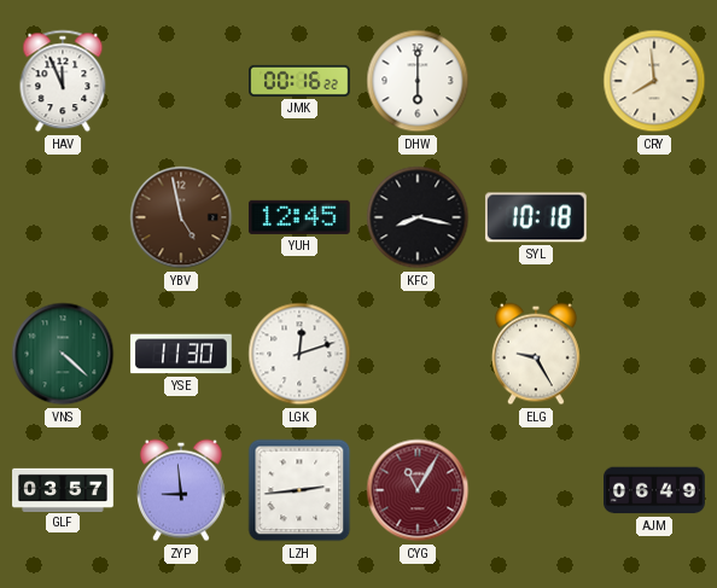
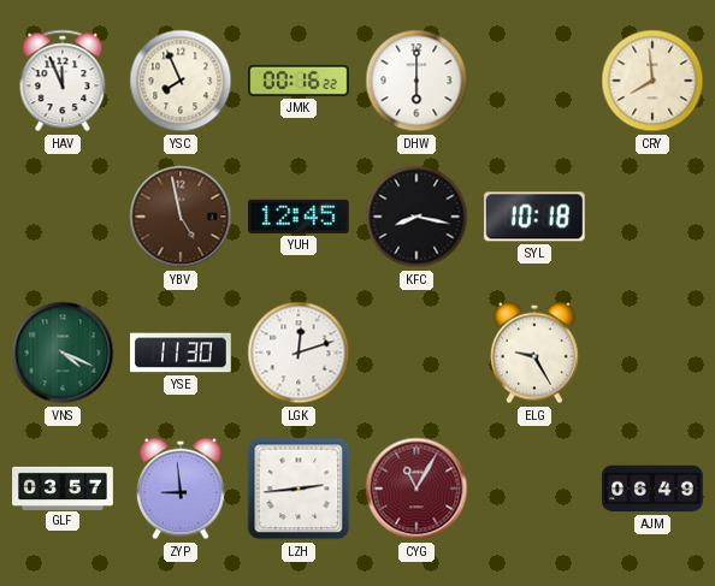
YSC: none -> 7:56 (181, 81)
VNS: 4:22 -> 4:19 (63, 353)
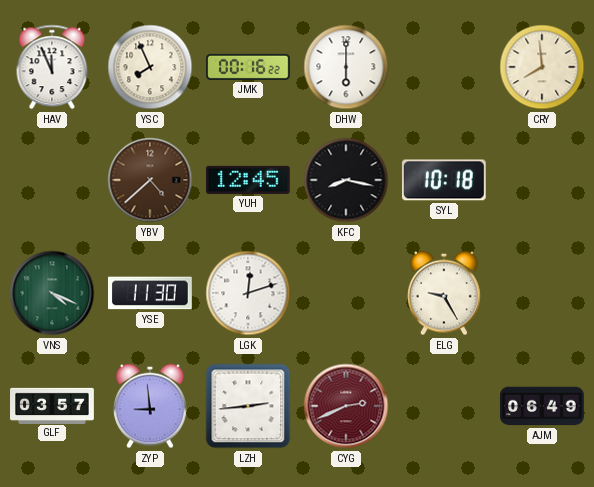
YBV: 4:58 -> 4:38 (150, 180)
CYG: 11:05 -> 2:41 (346, 406)
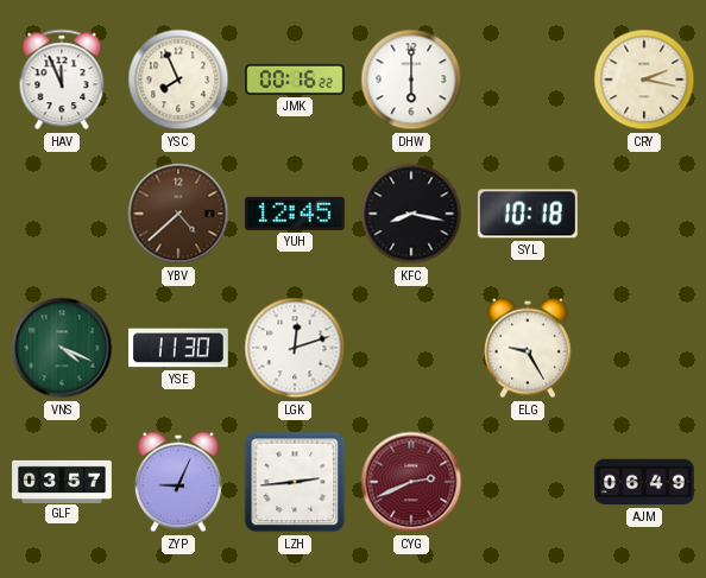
CRY: 7:59 -> 2:17 (644, 80)
ZYP: 8:59 -> 9:04 (178, 482)
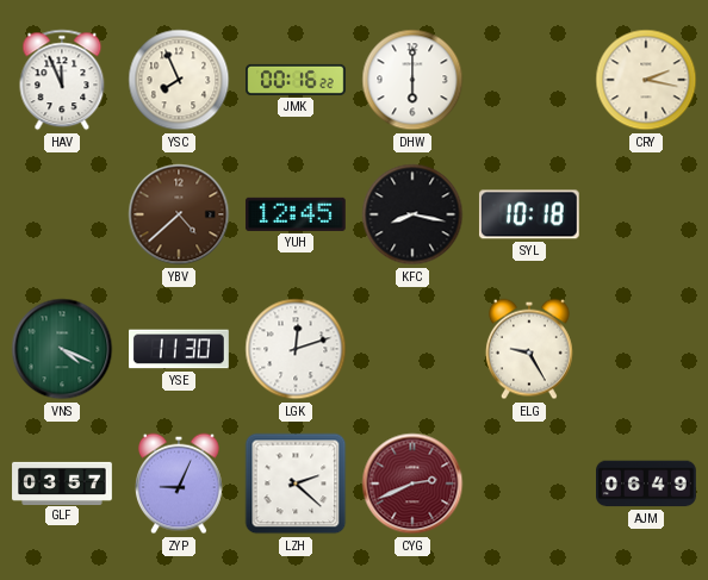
LZH: 2:44 -> 2:22 (296, 484)
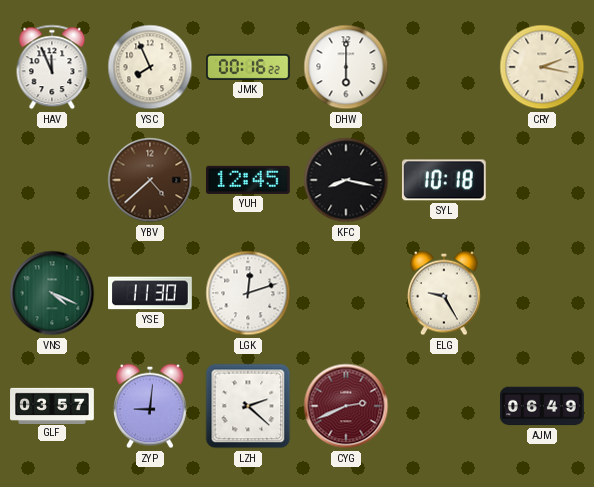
ZYP: 9:04 -> 9:01 (150, 406)
